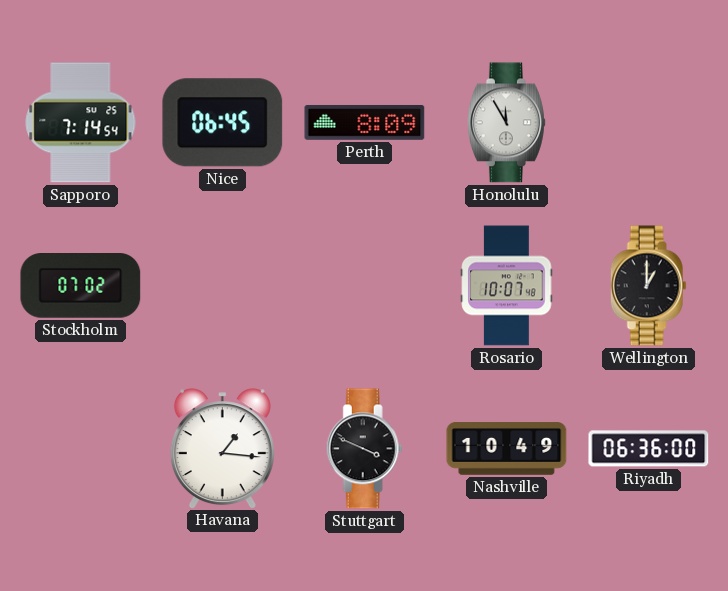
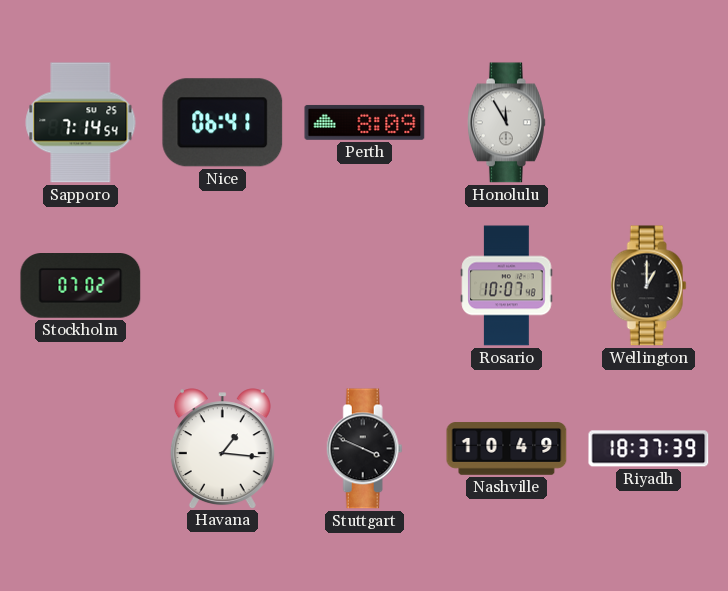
Nice: 06:45 -> 06:41 (223, 123)
Riyadh: 06:36 -> 18:37 (649, 449)
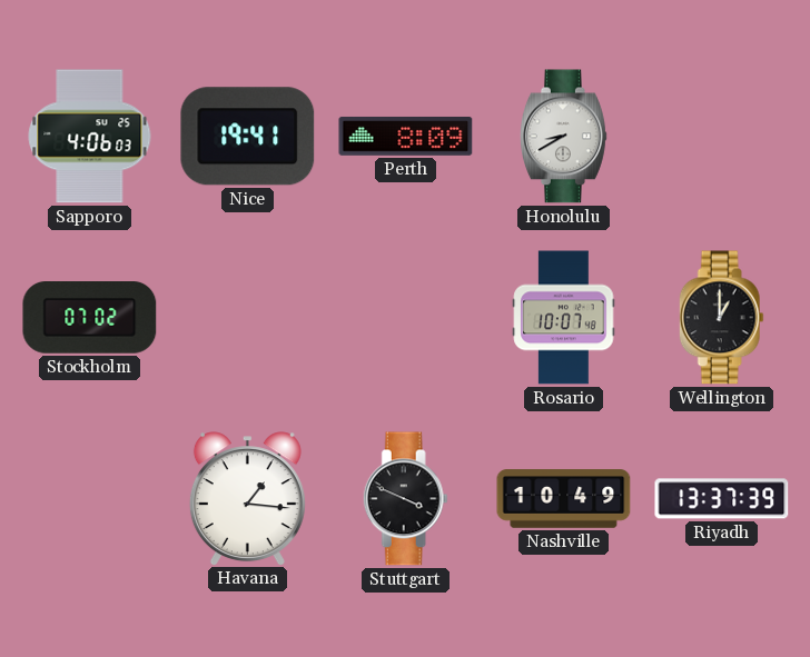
Sapporo: 7:14 -> 4:06 (90, 137)
Nice: 06:41 -> 19:41 (248, 137)
Honolulu: 11:55 -> 8:40 (564, 137)
Riyadh: 18:37 -> 13:37 (722, 499)
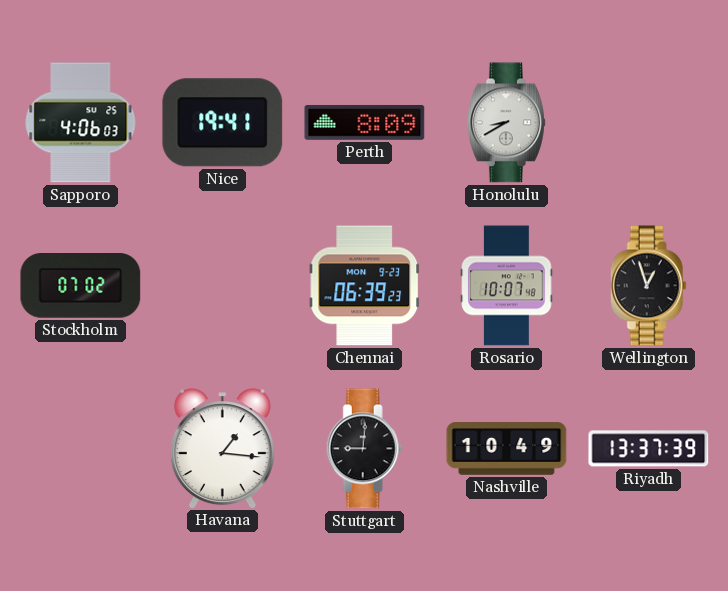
Chennai: none -> 06:39 (365, 286)
Wellington: 1:00 -> 12:57 (648, 286)
Stuttgart: 3:49 -> 9:01 (364, 449)
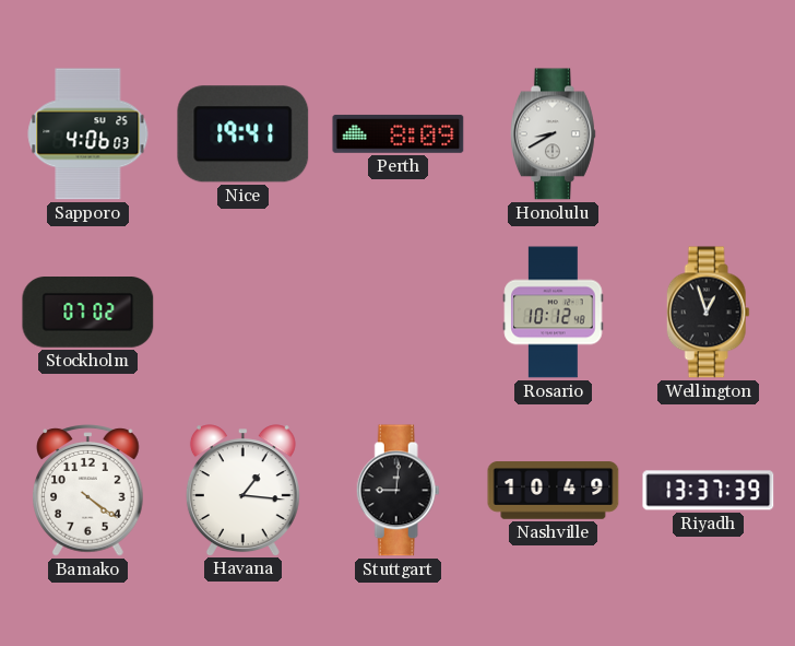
Chennai: 06:39 -> none (365, 286)
Rosario: 10:07 -> 10:12 (554, 313)
Bamako: none -> 4:21 (88, 491)
